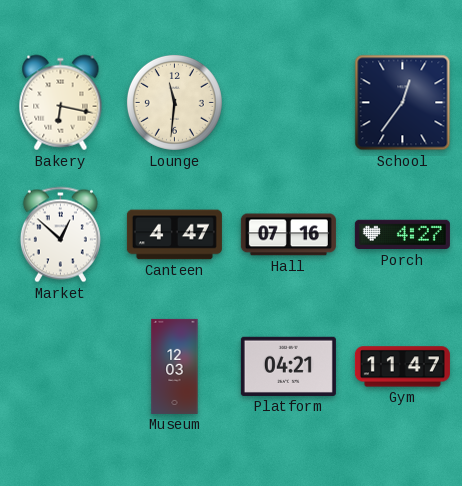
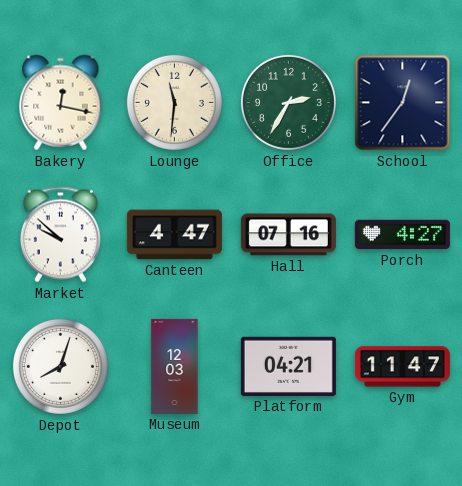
Bakery: 6:17 -> 12:17 (61, 103)
Office: none -> 2:35 (288, 102)
Market: 12:52 -> 9:52 (60, 235)
Depot: none -> 8:03 (60, 366)
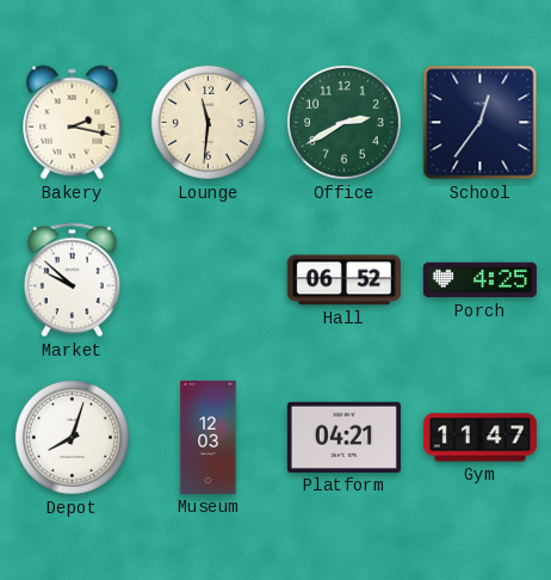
Bakery: 12:17 -> 2:17 (73, 123)
Office: 2:35 -> 2:40 (343, 122)
Canteen: 4:47 -> none (174, 235)
Hall: 07:16 -> 06:52 (343, 280)
Porch: 4:27 -> 4:25 (479, 280)
